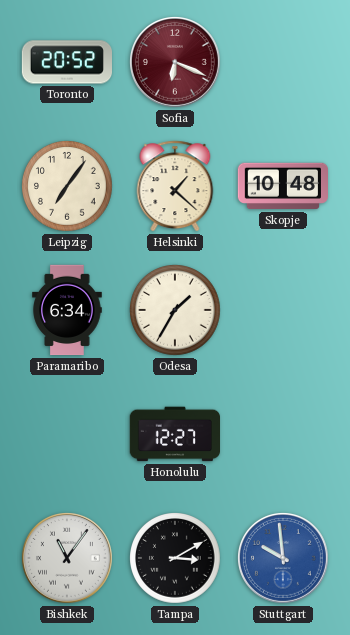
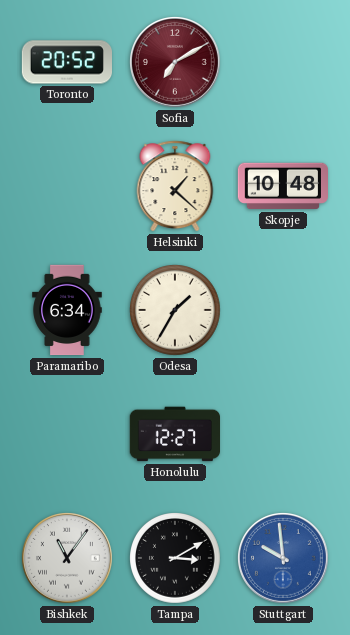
Sofia: 6:19 -> 7:10 (175, 62)
Leipzig: 7:06 -> none (68, 187)
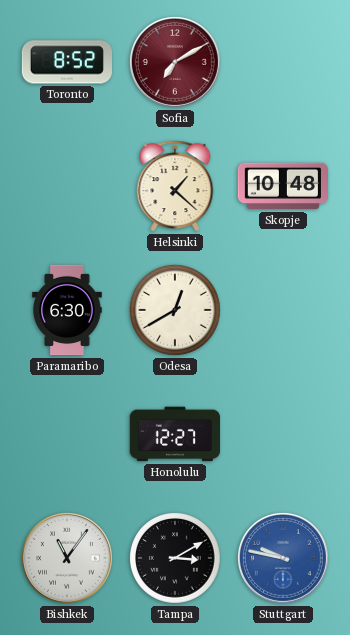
Toronto: 20:52 -> 8:52 (66, 62)
Paramaribo: 6:34 -> 6:30 (67, 310)
Odesa: 1:35 -> 12:40 (176, 311)
Stuttgart: 9:59 -> 9:47 (283, 558)
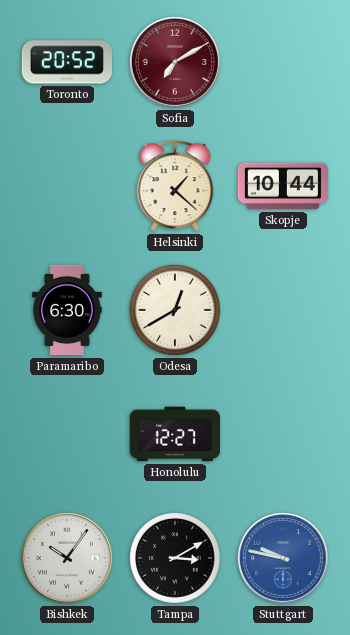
Toronto: 8:52 -> 20:52 (66, 62)
Skopje: 10:48 -> 10:44 (282, 186)
Bishkek: 11:06 -> 10:06 (67, 558)
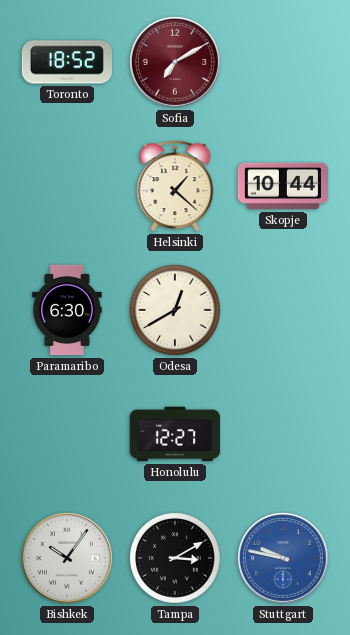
Toronto: 20:52 -> 18:52 (66, 62)
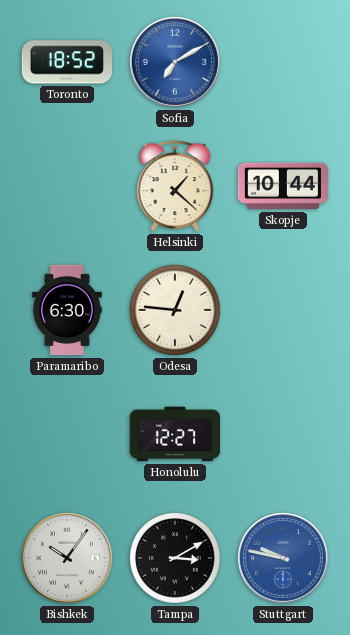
Sofia dial: burgundy -> blue (175, 62)
Odesa: 12:40 -> 12:46 (176, 311)
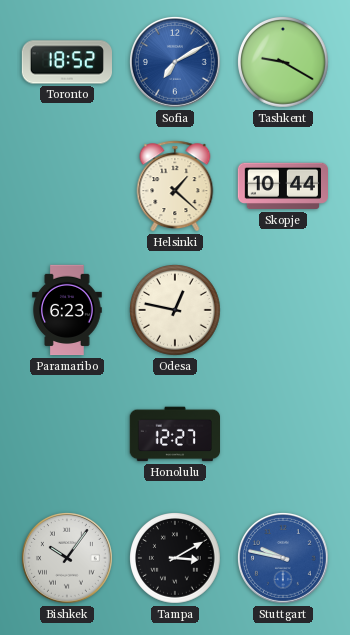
Tashkent: none -> 9:20 (284, 63)
Paramaribo: 6:30 -> 6:23 (67, 310)
Odesa: 12:46 -> 12:47 (176, 311)
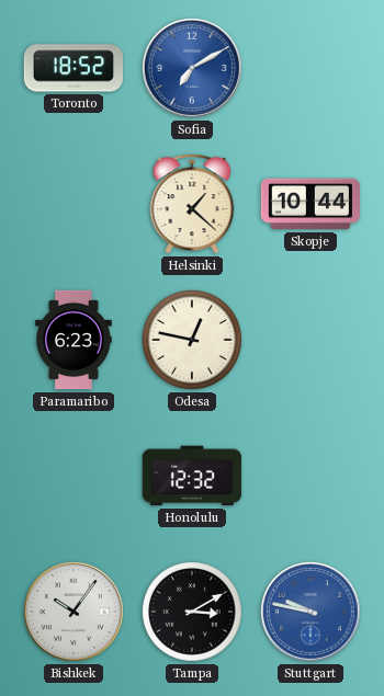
Tashkent: 9:20 -> none (284, 63)
Honolulu: 12:27 -> 12:32 (191, 476)
